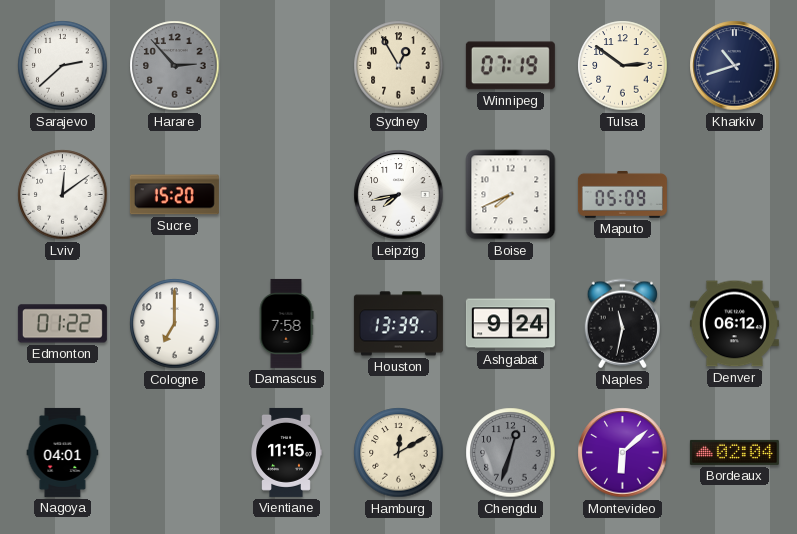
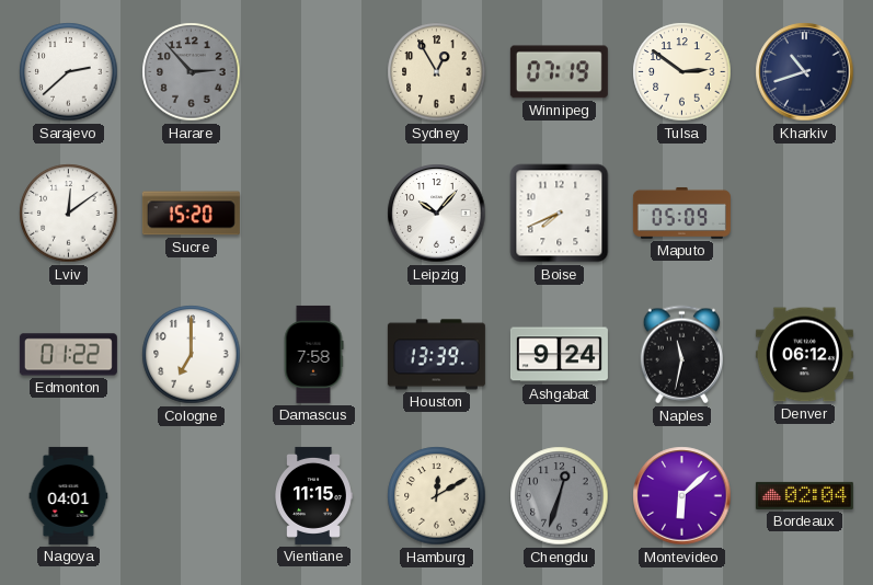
Leipzig: 7:43 -> 10:07 (437, 214)
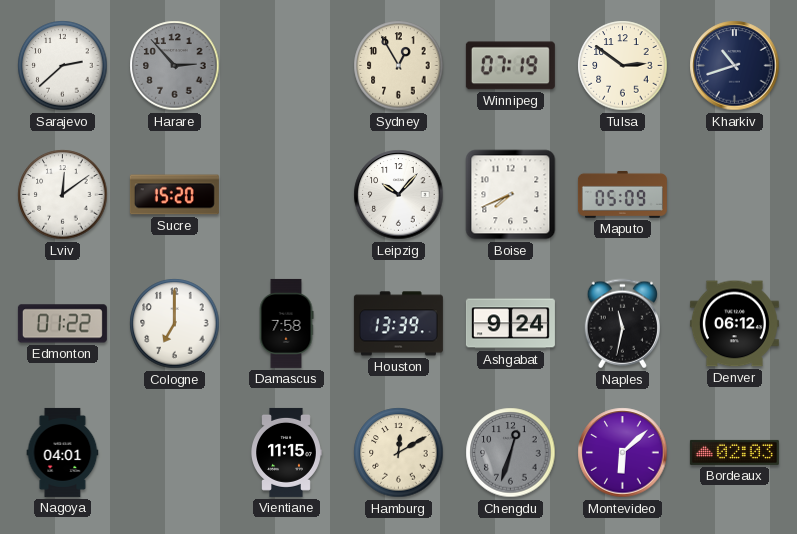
Bordeaux: 02:04 -> 02:03 (734, 452)
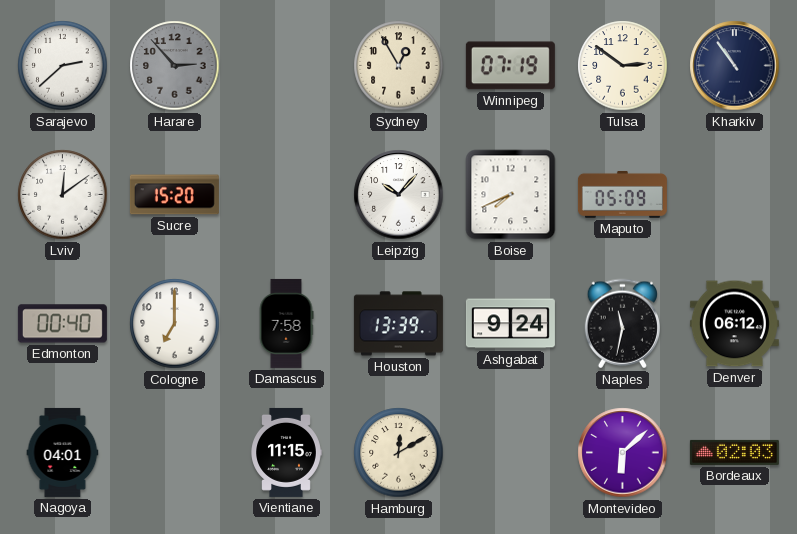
Kharkiv: 10:42 -> 10:54 (735, 66)
Edmonton: 01:22 -> 00:40 (62, 324)
Chengdu: 12:33 -> none (511, 453)
